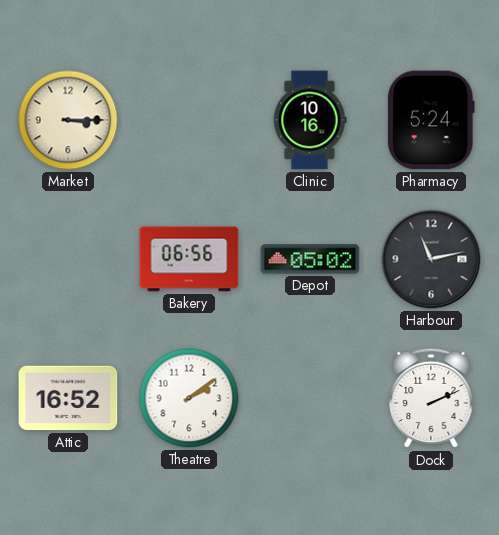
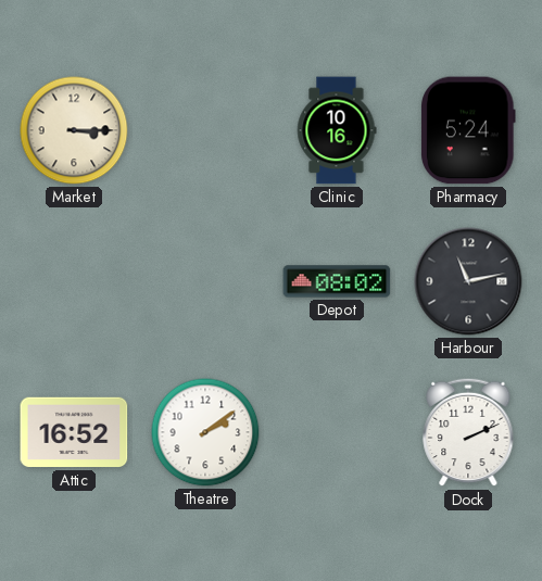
Bakery: 06:56 -> none (189, 259)
Depot: 05:02 -> 08:02 (337, 281)
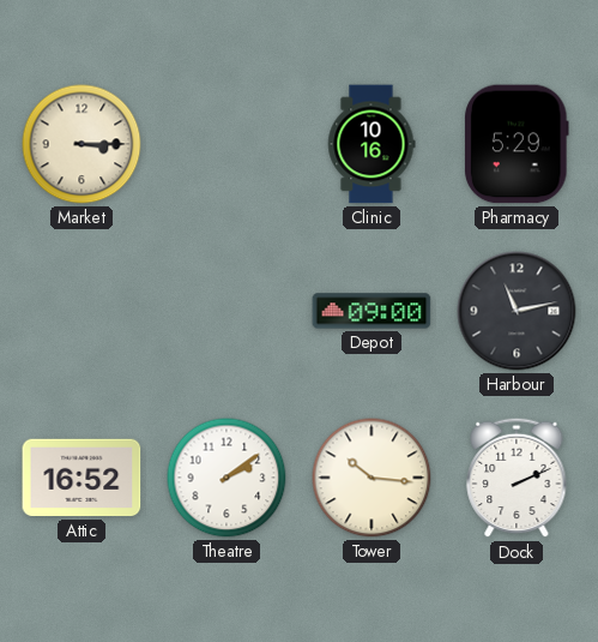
Pharmacy: 5:24 -> 5:29 (518, 144)
Depot: 08:02 -> 09:00 (372, 311)
Tower: none -> 10:16 (372, 478)
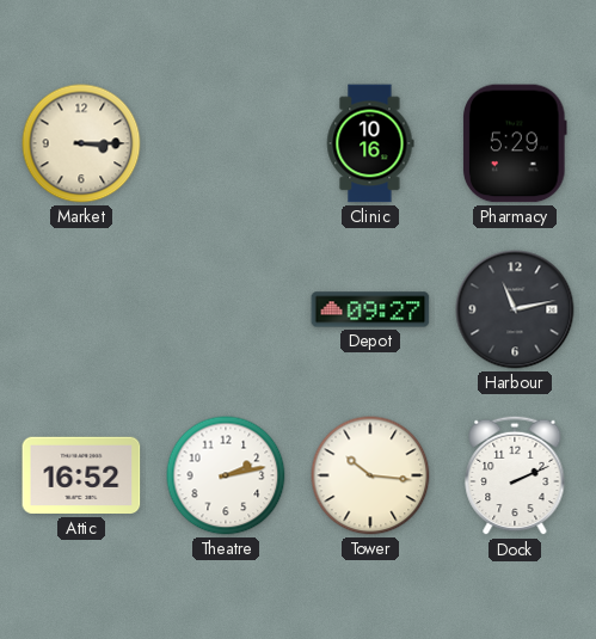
Depot: 09:00 -> 09:27 (370, 309)
Theatre: 2:09 -> 2:13 (226, 475)
